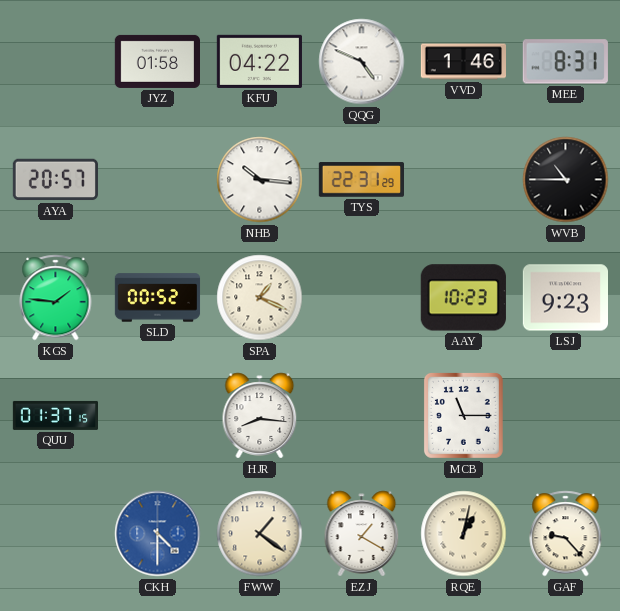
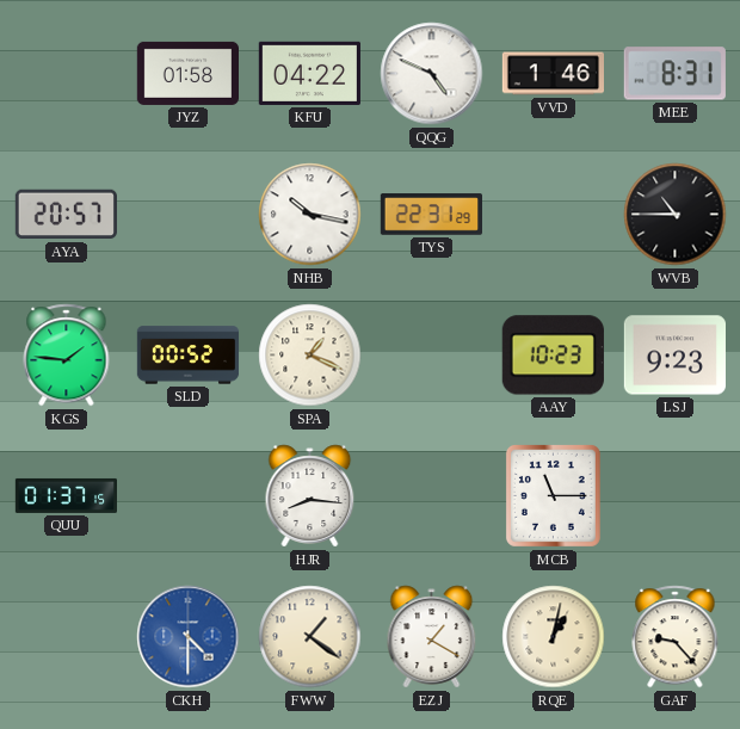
NHB: 10:16 -> 10:17 (310, 215)
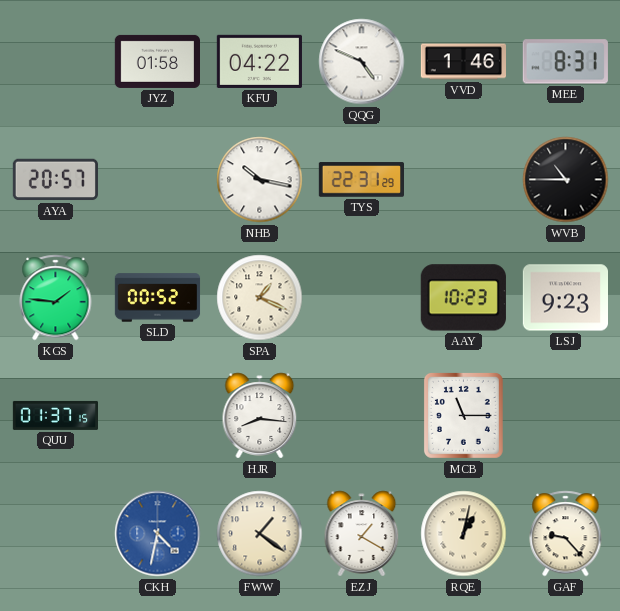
CKH: 4:30 -> 4:32 (158, 534)
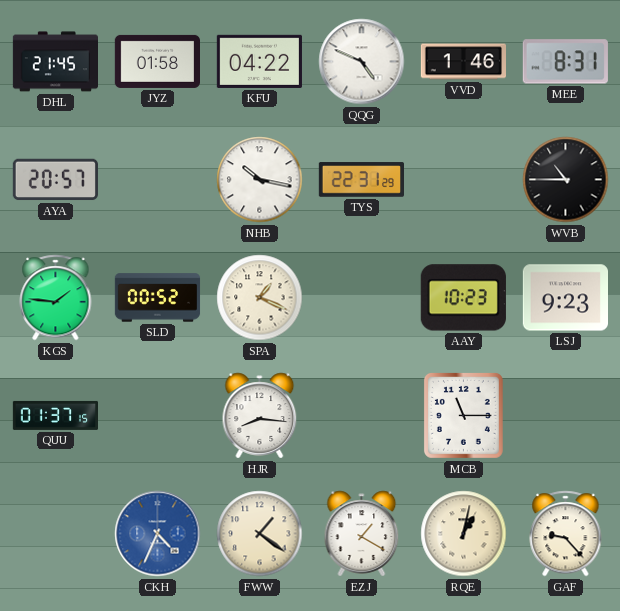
DHL: none -> 21:45 (55, 62)
CKH: 4:32 -> 4:34 (158, 534)
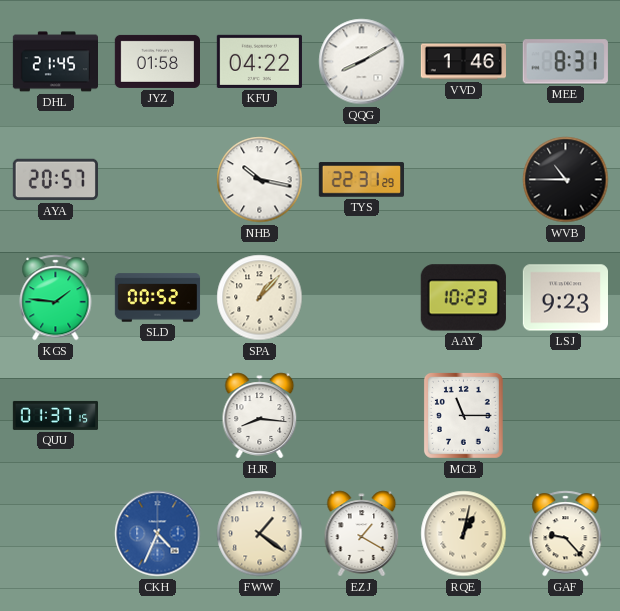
QQG: 4:49 -> 8:10 (362, 62)
SPA: 1:19 -> 1:07 (260, 298)
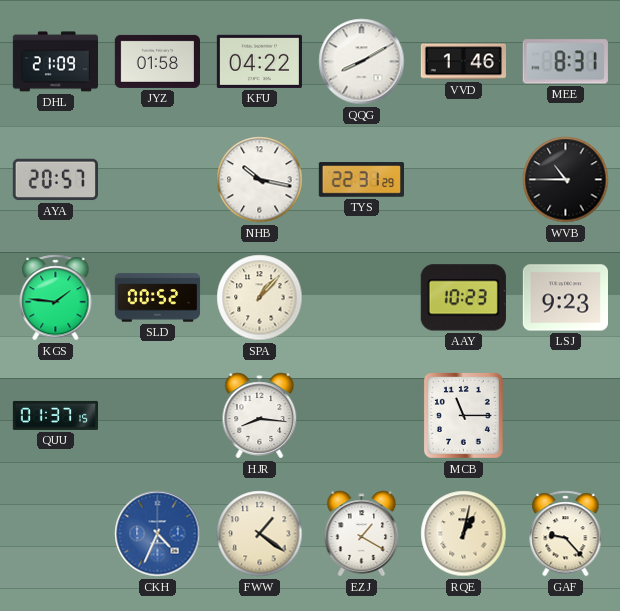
DHL: 21:45 -> 21:09 (55, 62)
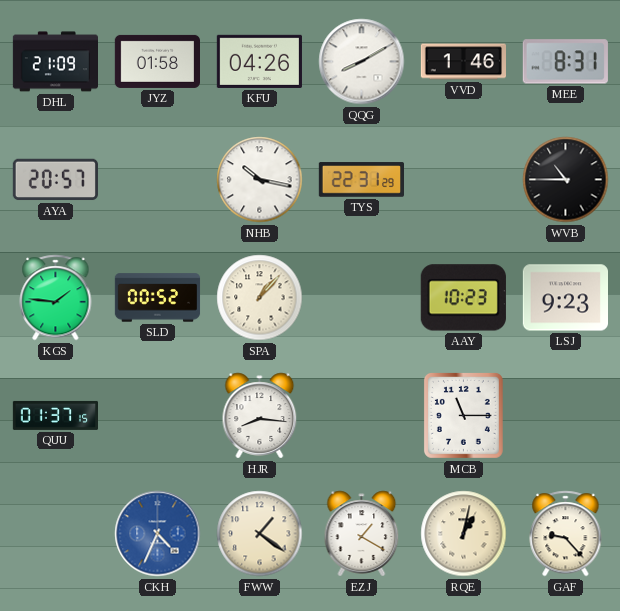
KFU: 04:22 -> 04:26 (259, 61)
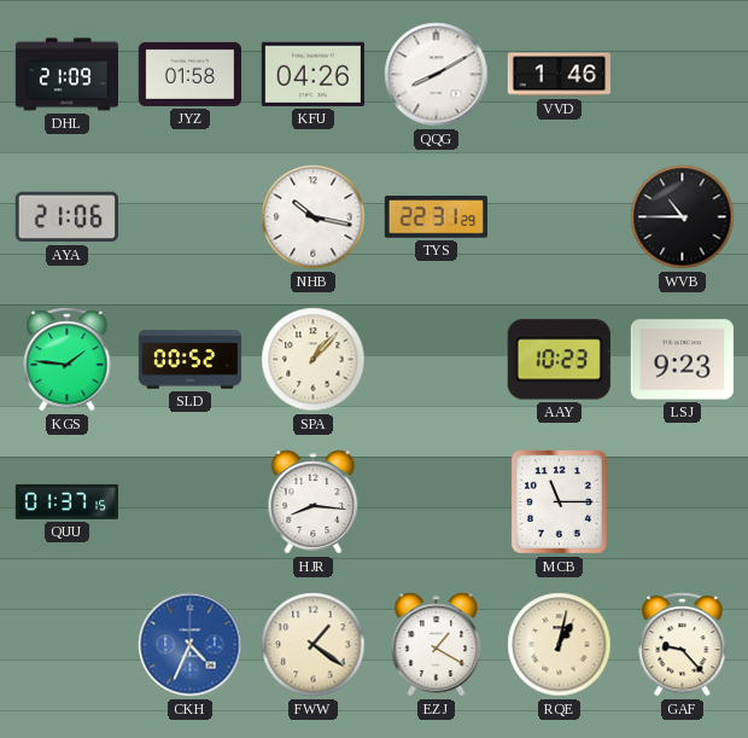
MEE: 8:31 -> none (565, 62)
AYA: 20:57 -> 21:06 (66, 217)
